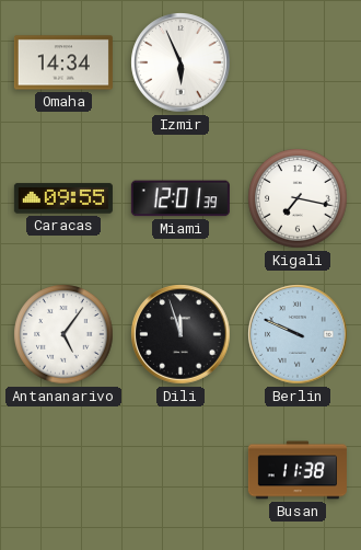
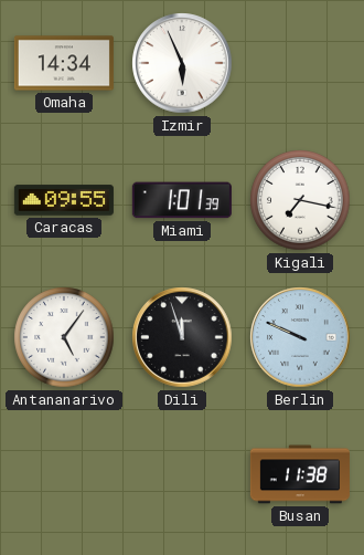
Miami: 12:01 -> 1:01 (182, 200)
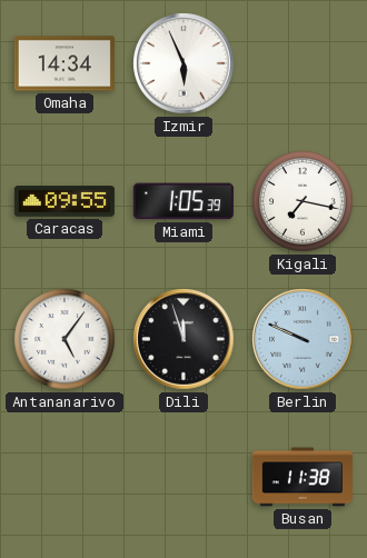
Miami: 1:01 -> 1:05 (183, 201)
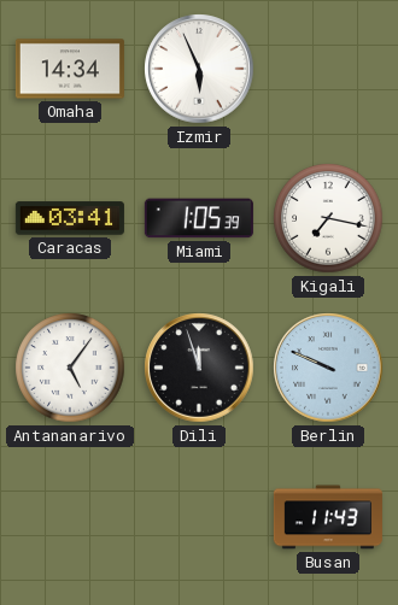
Caracas: 09:55 -> 03:41 (70, 218)
Busan: 11:38 -> 11:43 (328, 517)
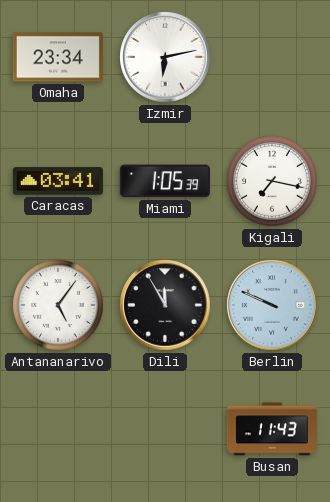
Omaha: 14:34 -> 23:34 (58, 57)
Izmir: 5:56 -> 6:13 (165, 57)
Dili: 11:57 -> 11:55 (165, 305)
